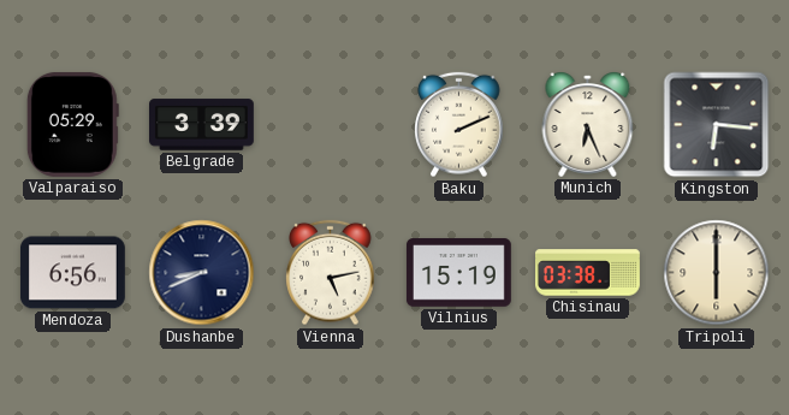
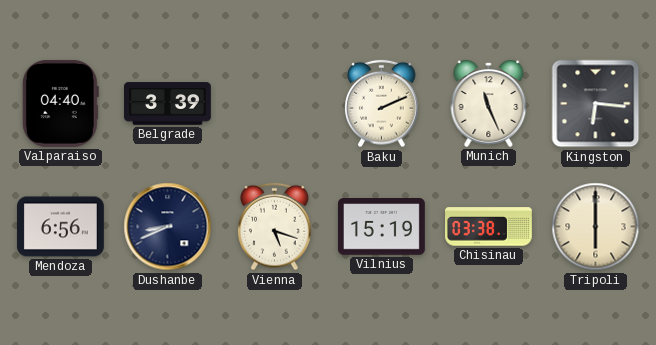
Valparaiso: 05:29 -> 04:40 (60, 103)
Munich: 6:26 -> 11:26 (489, 103)
Vienna: 5:13 -> 5:18 (275, 227)
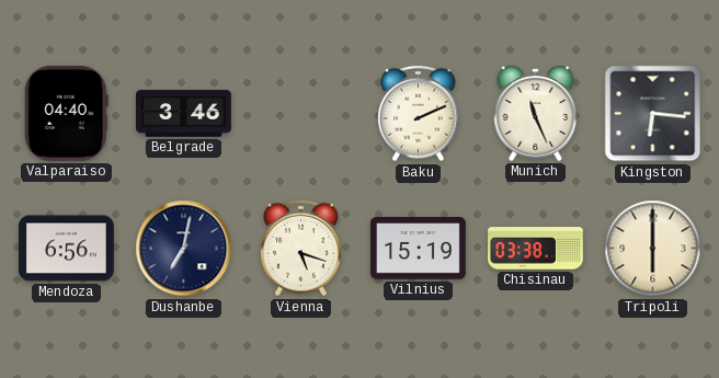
Belgrade: 3:39 -> 3:46 (184, 114)
Dushanbe: 8:41 -> 7:02 (184, 249)
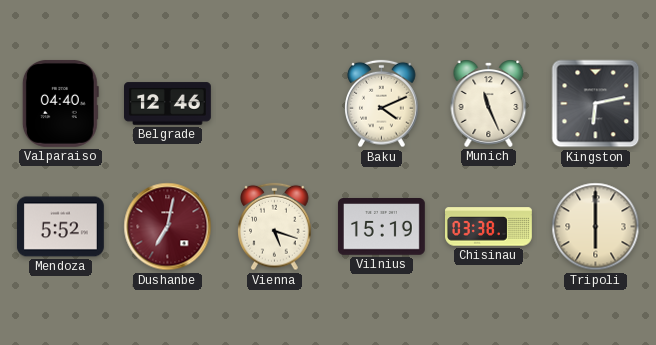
Belgrade: 3:46 -> 12:46 (168, 104)
Baku: 2:11 -> 4:11 (382, 104)
Kingston: 6:16 -> 6:13 (596, 104)
Mendoza: 6:56 -> 5:52 (60, 227)
Dushanbe dial: navy -> burgundy (168, 227)
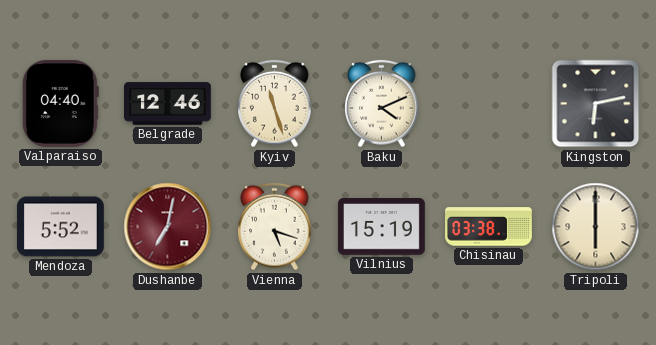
Kyiv: none -> 11:27 (275, 104)
Munich: 11:26 -> none (489, 103)
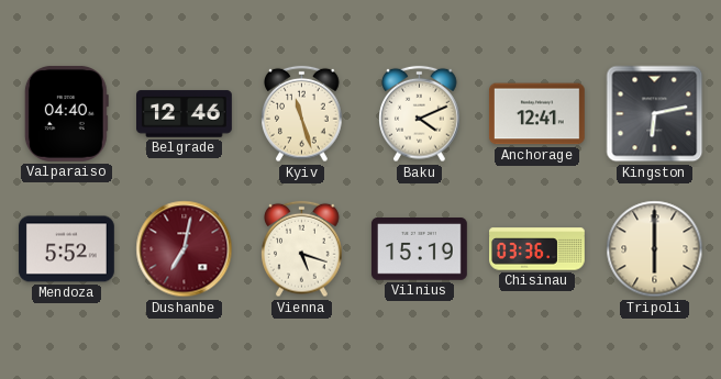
Anchorage: none -> 12:41 (536, 114)
Chisinau: 03:38 -> 03:36 (537, 249)
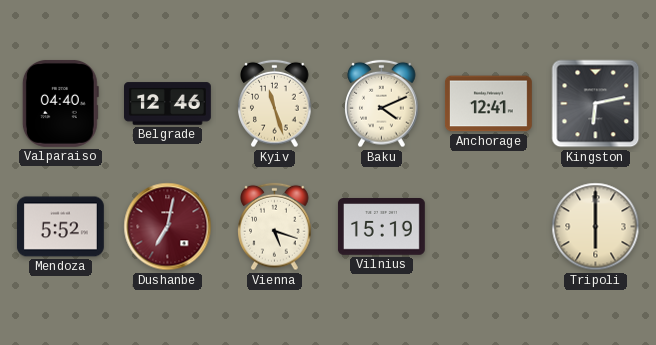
Chisinau: 03:36 -> none (537, 249)
